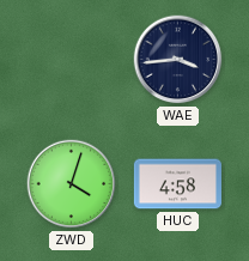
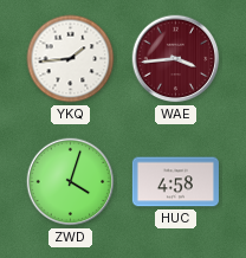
YKQ: none -> 1:44 (71, 59)
WAE dial: navy -> burgundy (176, 59)
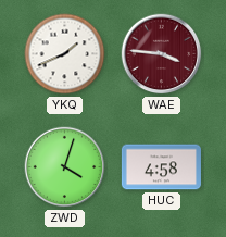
YKQ: 1:44 -> 1:41 (65, 54)
WAE: 3:44 -> 3:46 (162, 54)
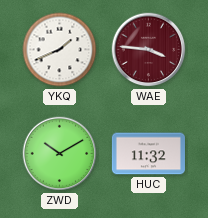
ZWD: 4:03 -> 10:10 (60, 154)
HUC: 4:58 -> 11:32 (148, 154)
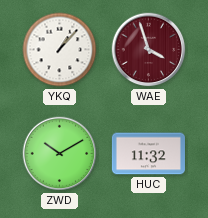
YKQ: 1:41 -> 1:07 (60, 50)
WAE: 3:46 -> 3:57 (149, 50)
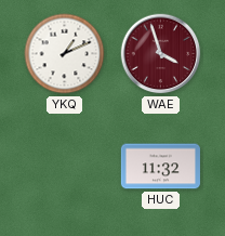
YKQ: 1:07 -> 1:11 (65, 54)
ZWD: 10:10 -> none (60, 154)
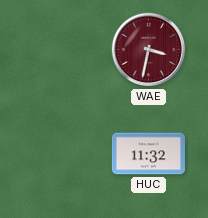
YKQ: 1:11 -> none (65, 54)
WAE: 3:57 -> 3:32 (149, 50)
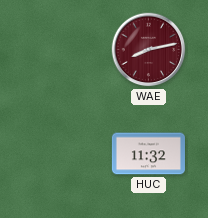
WAE: 3:32 -> 8:13 (149, 50)
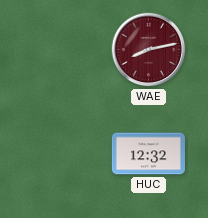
HUC: 11:32 -> 12:32 (148, 154)
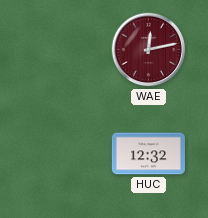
WAE: 8:13 -> 12:13 (149, 50)
